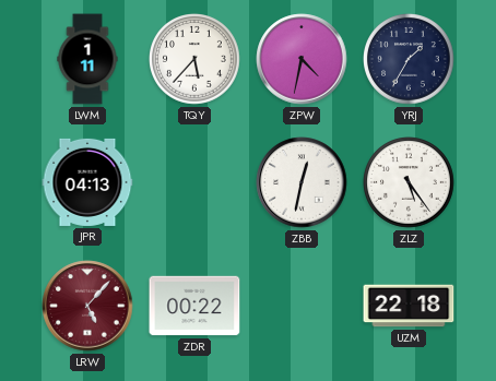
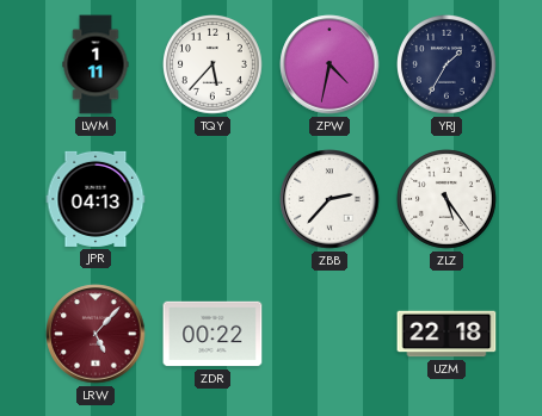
ZBB: 12:32 -> 2:37 (329, 199)
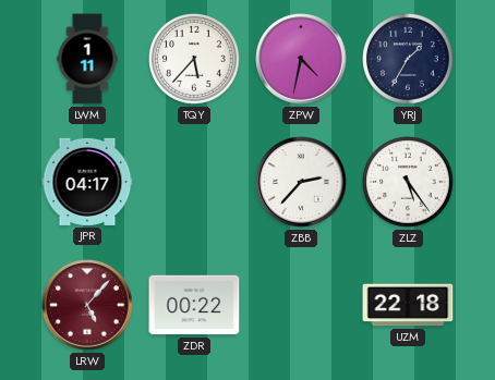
JPR: 04:13 -> 04:17 (87, 182)
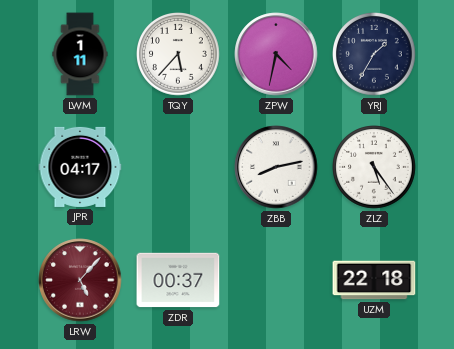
ZBB: 2:37 -> 8:13 (276, 167)
ZDR: 00:22 -> 00:37 (178, 280)
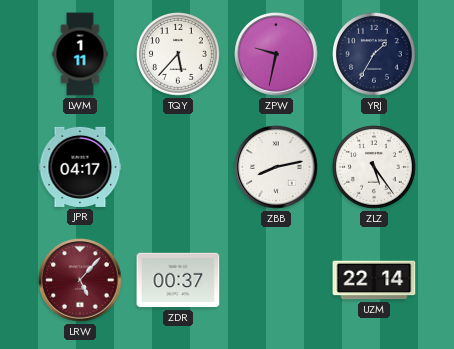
ZPW: 4:32 -> 9:32 (276, 54)
UZM: 22:18 -> 22:14 (374, 280)
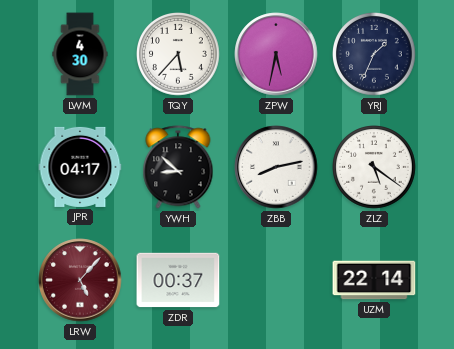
LWM: 1:11 -> 4:30 (80, 54)
ZPW: 9:32 -> 5:32 (276, 54)
YRJ: 1:35 -> 1:34 (375, 55)
YWH: none -> 8:52 (178, 167)
ZLZ: 5:24 -> 5:21 (375, 168)
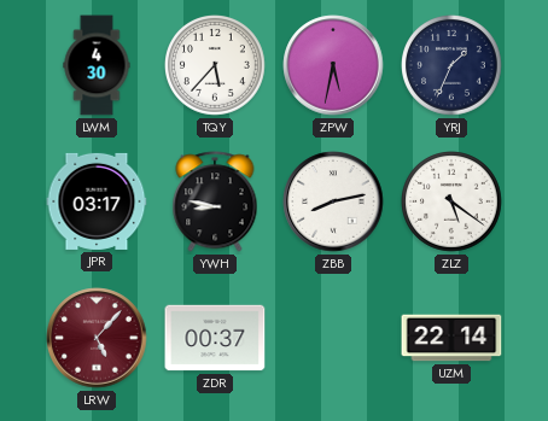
JPR: 04:17 -> 03:17 (97, 201)
YWH: 8:52 -> 8:47 (215, 201)
